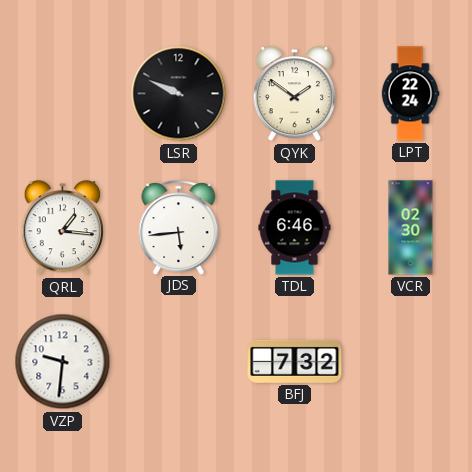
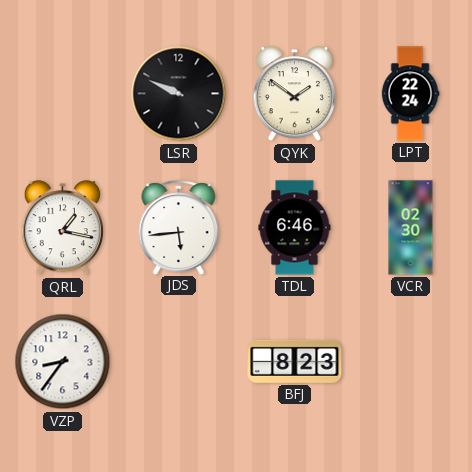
QRL: 1:16 -> 1:17 (62, 228)
VZP: 9:31 -> 8:36 (63, 362)
BFJ: 7:32 -> 8:23 (295, 361)
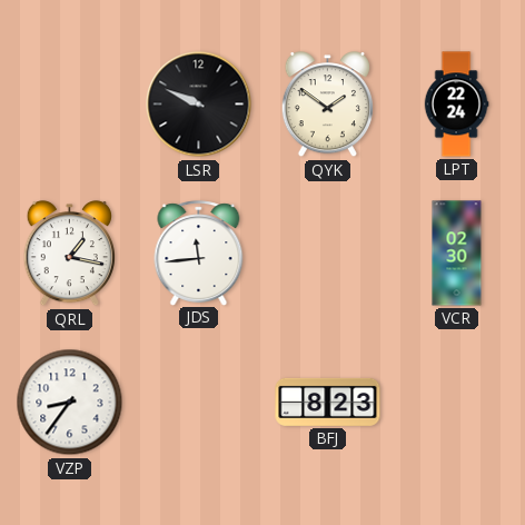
JDS: 5:44 -> 11:44 (199, 252)
TDL: 6:46 -> none (295, 228)
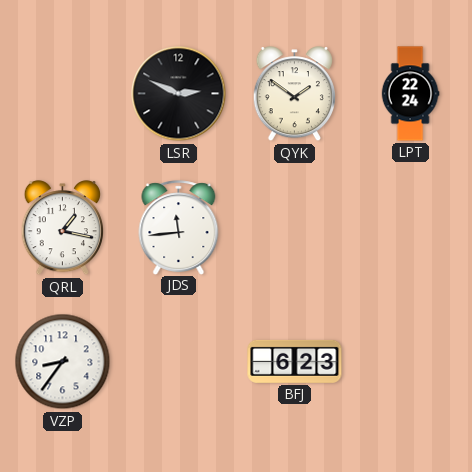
LSR: 9:49 -> 2:49 (179, 94)
VCR: 02:30 -> none (457, 254)
BFJ: 8:23 -> 6:23 (295, 361)
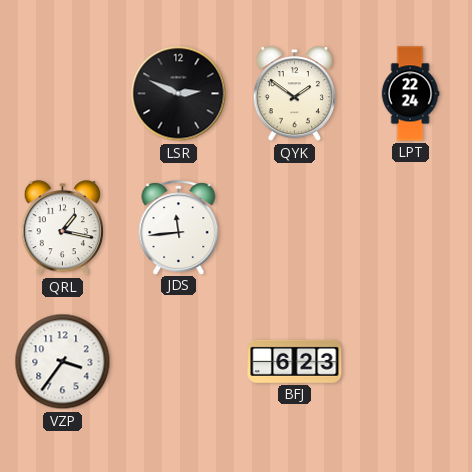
VZP: 8:36 -> 3:36 (63, 362)
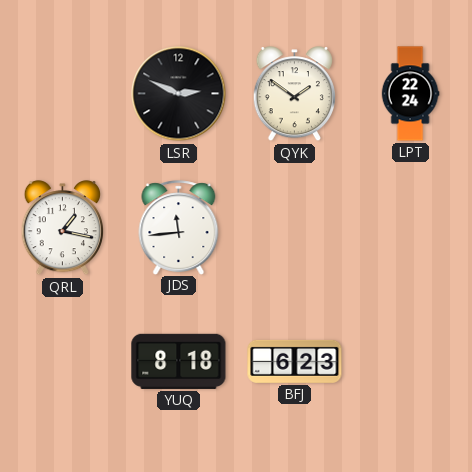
VZP: 3:36 -> none (63, 362)
YUQ: none -> 8:18 (179, 361)
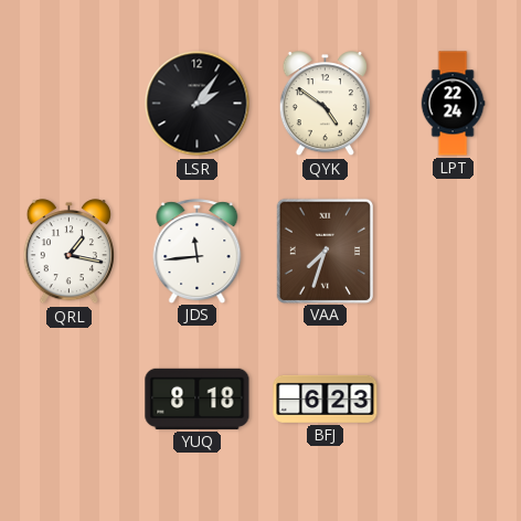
LSR: 2:49 -> 2:06 (198, 104)
QYK: 1:51 -> 4:51 (325, 104)
VAA: none -> 7:33 (325, 251)
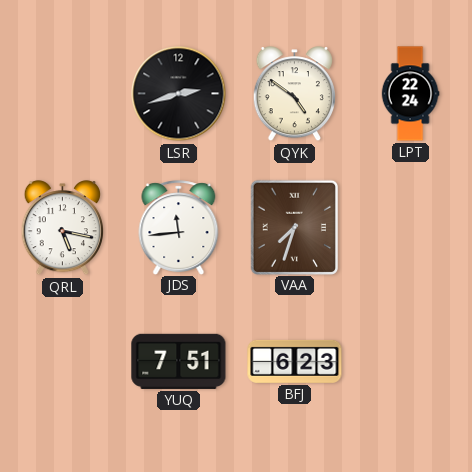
LSR: 2:06 -> 2:42 (179, 94)
QRL: 1:17 -> 5:17 (62, 228)
YUQ: 8:18 -> 7:51 (179, 361)
